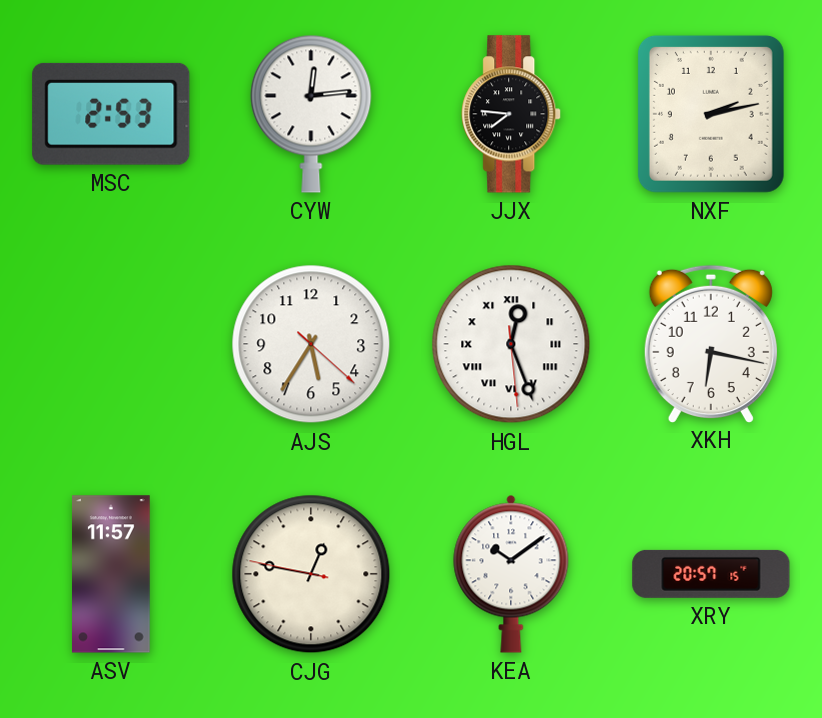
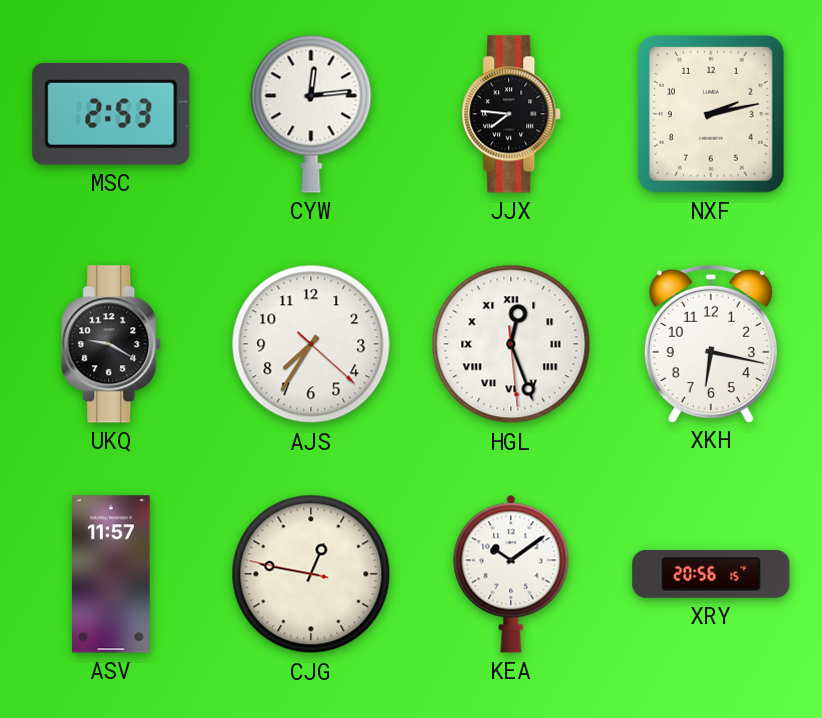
UKQ: none -> 9:20 (112, 344)
AJS: 5:35 -> 7:35 (311, 344)
XRY: 20:57 -> 20:56 (711, 574)
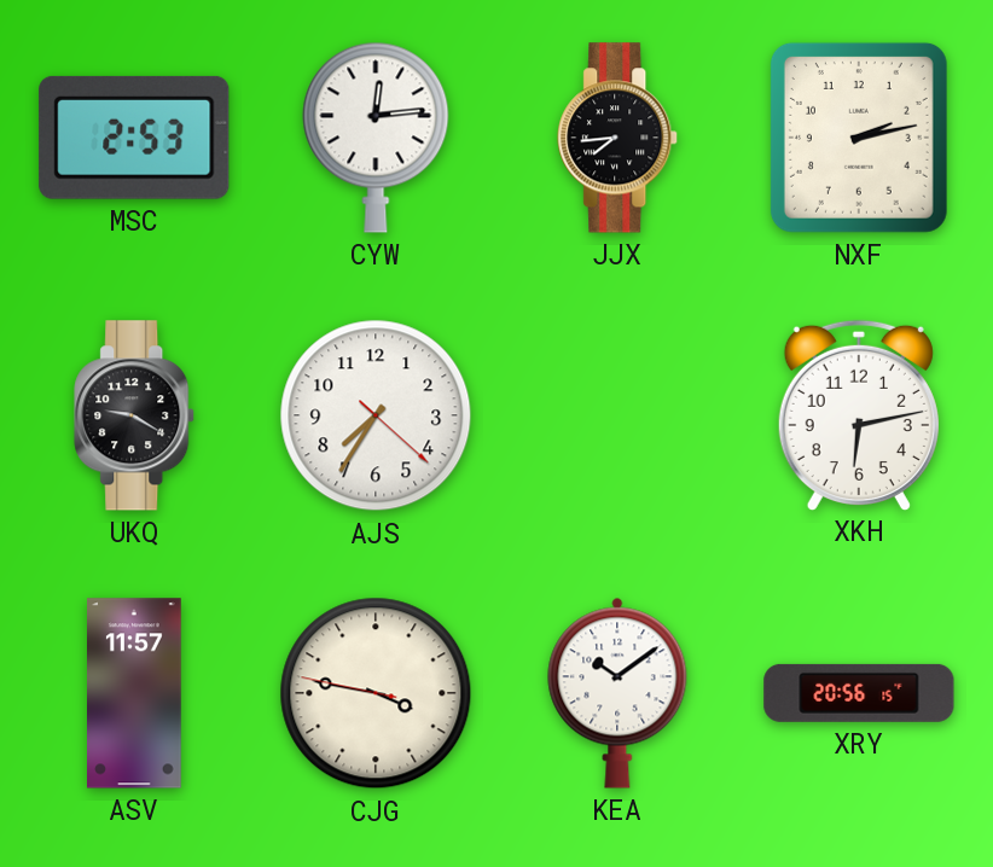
JJX: 7:46 -> 7:44 (619, 138)
HGL: 12:26 -> none (511, 344)
XKH: 6:17 -> 6:13 (859, 414)
CJG: 12:46 -> 3:46 (376, 693)
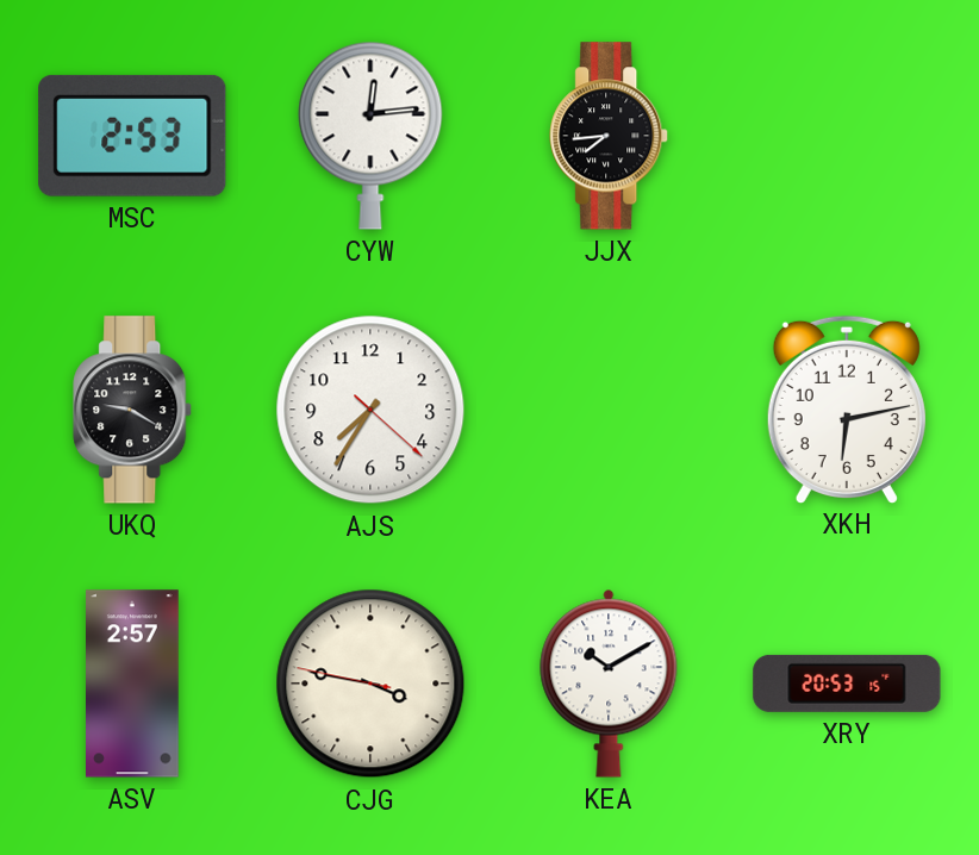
NXF: 2:13 -> none (859, 138)
ASV: 11:57 -> 2:57 (133, 684)
KEA: 10:09 -> 10:10 (609, 684)
XRY: 20:56 -> 20:53 (847, 684)
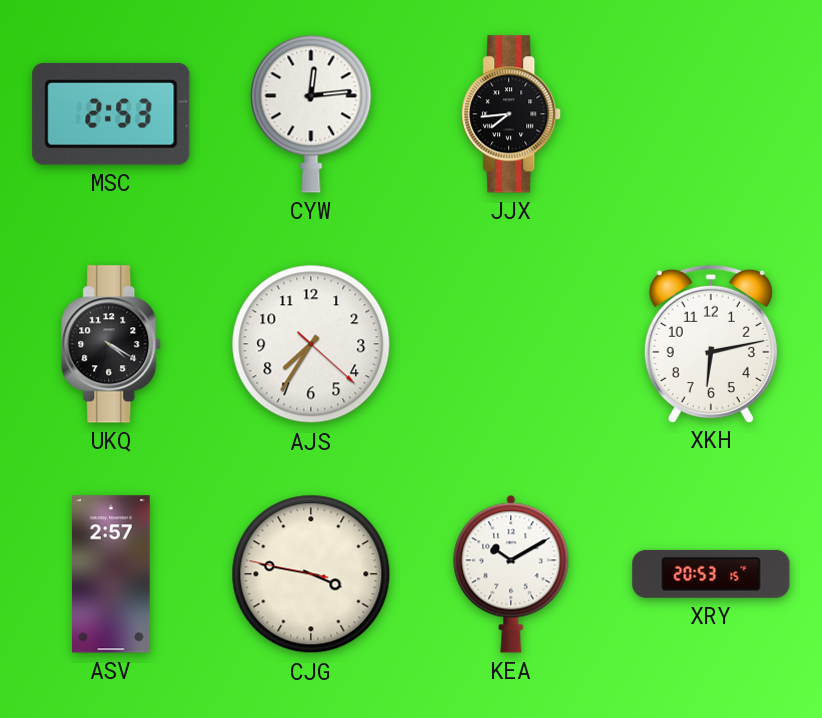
UKQ: 9:20 -> 4:20 (112, 344)
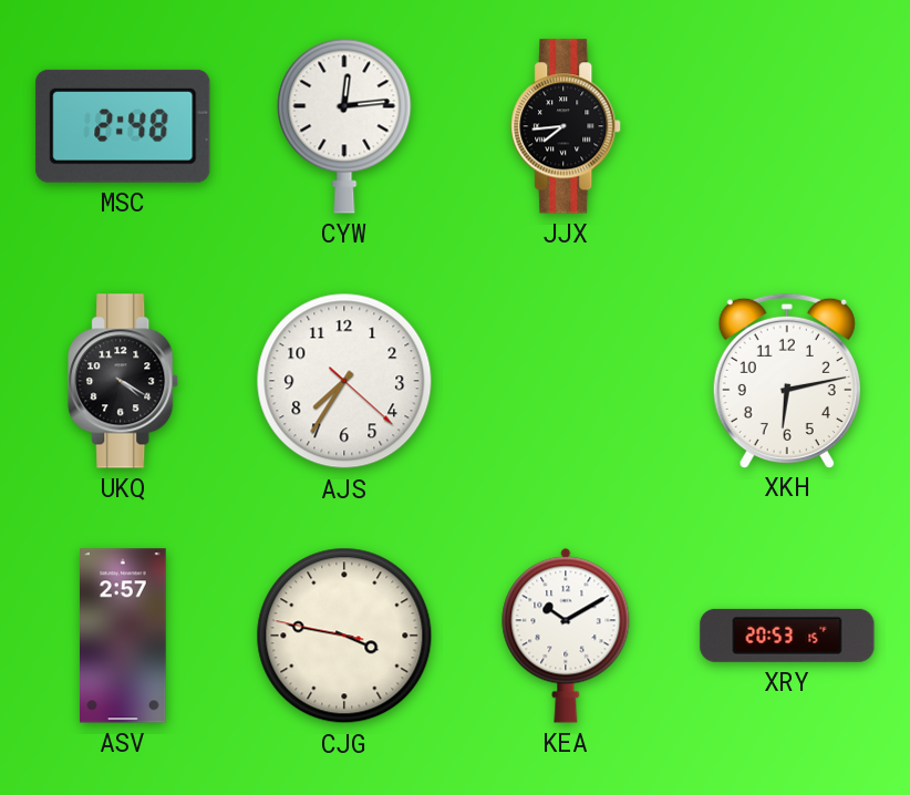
MSC: 2:53 -> 2:48 (123, 126)
